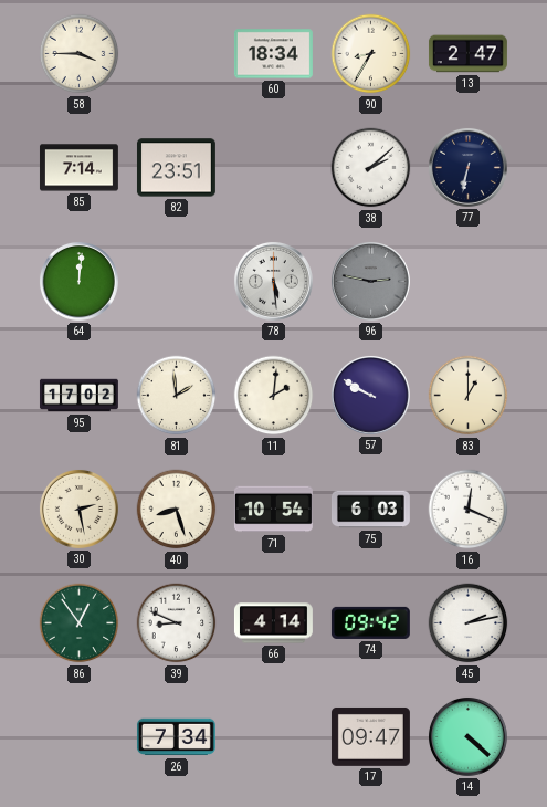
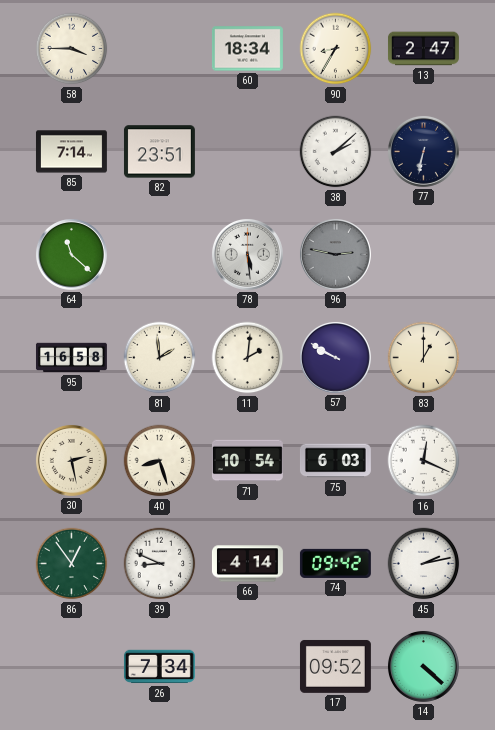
64: 12:01 -> 11:22 (71, 254)
95: 17:02 -> 16:58 (71, 358)
17: 09:47 -> 09:52 (335, 666)
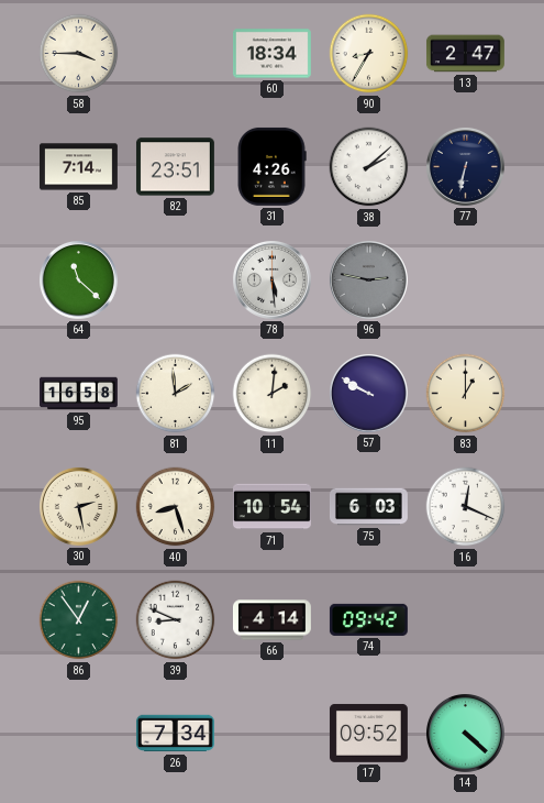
31: none -> 4:26 (271, 166)
45: 2:13 -> none (424, 564)
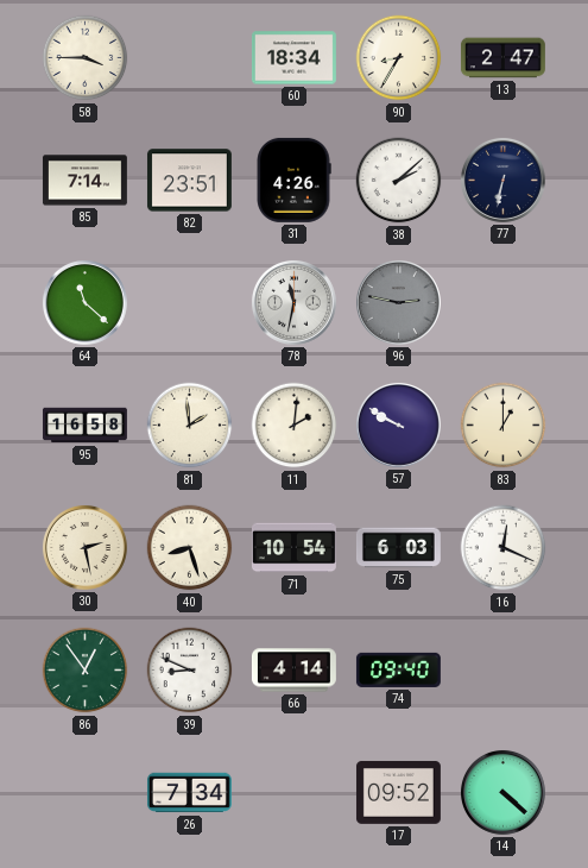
78: 5:29 -> 11:32 (293, 302)
74: 09:42 -> 09:40 (398, 669)
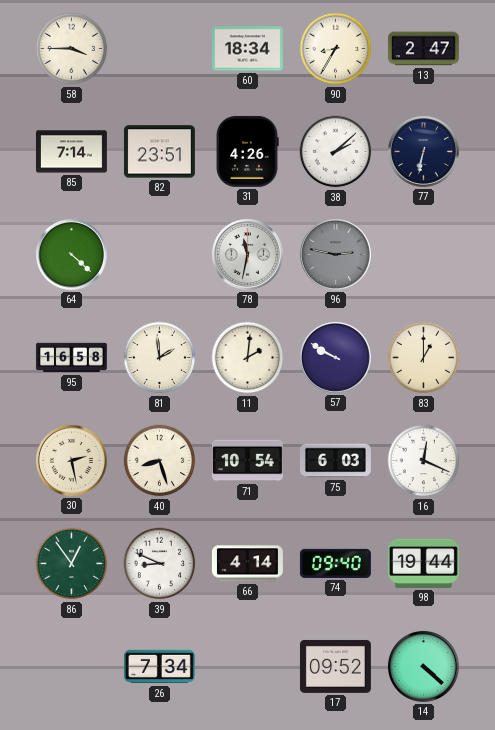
64: 11:22 -> 4:22 (71, 254)
98: none -> 19:44 (423, 563)
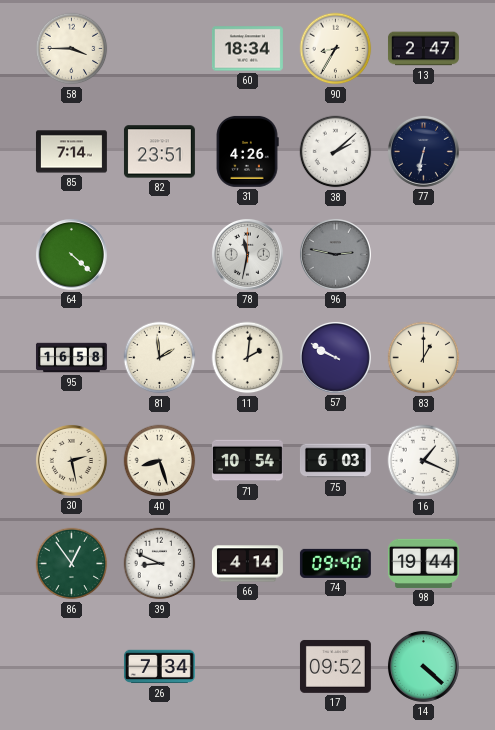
16: 12:19 -> 1:19 (424, 461)
